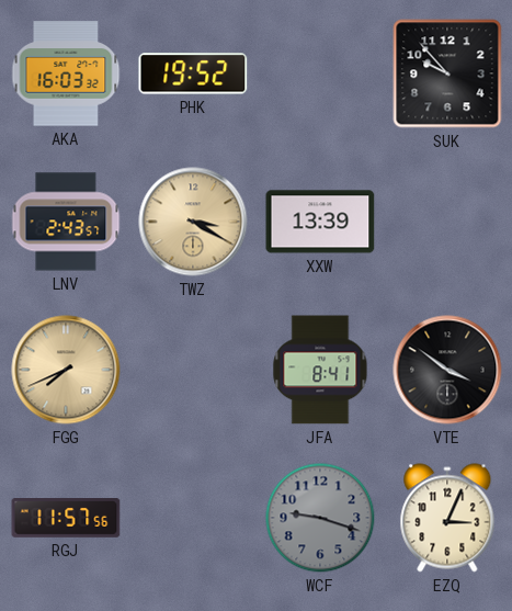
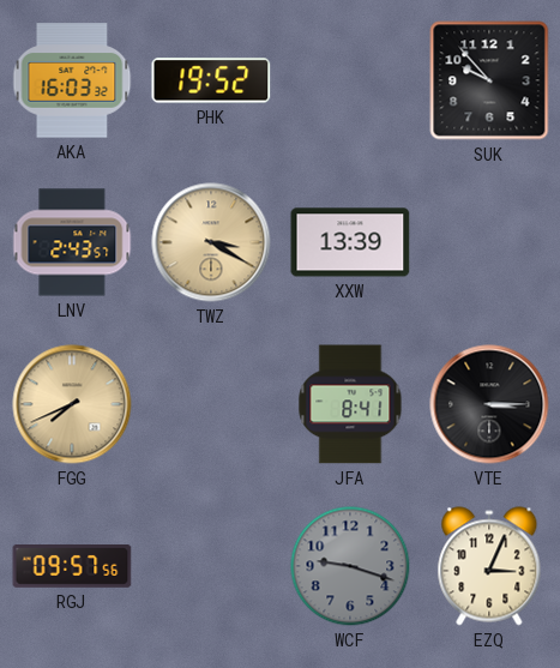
VTE: 3:51 -> 3:15 (489, 404)
RGJ: 11:57 -> 09:57 (72, 567)
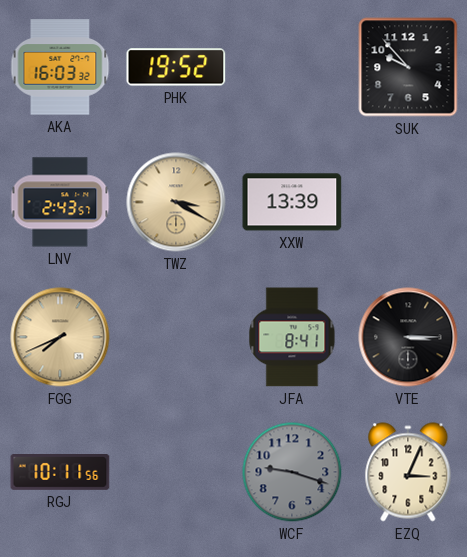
RGJ: 09:57 -> 10:11 (60, 473)
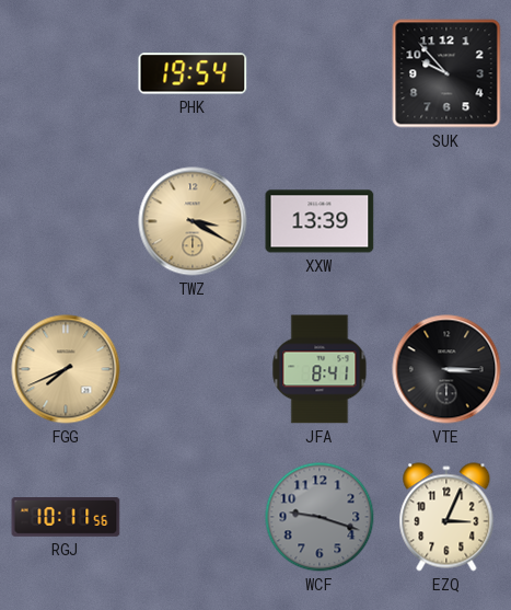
AKA: 16:03 -> none (60, 67)
PHK: 19:52 -> 19:54 (193, 73)
LNV: 2:43 -> none (60, 202)
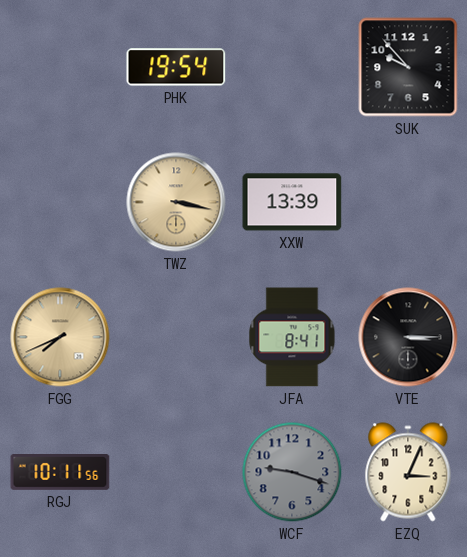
TWZ: 3:20 -> 3:17 (176, 202)
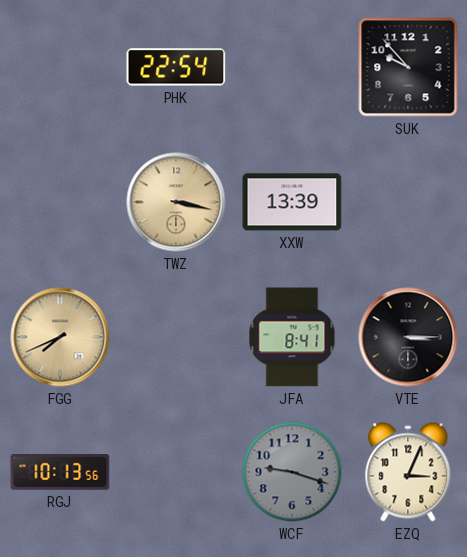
PHK: 19:54 -> 22:54 (176, 67)
RGJ: 10:11 -> 10:13 (60, 473)
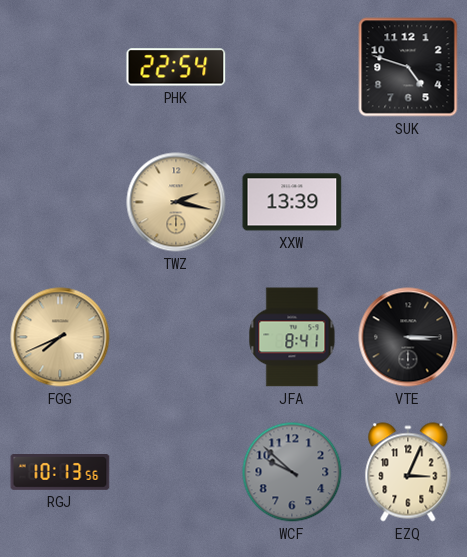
SUK: 9:53 -> 4:48 (408, 67)
TWZ: 3:17 -> 2:17 (176, 202)
WCF: 9:18 -> 9:52 (292, 472)
